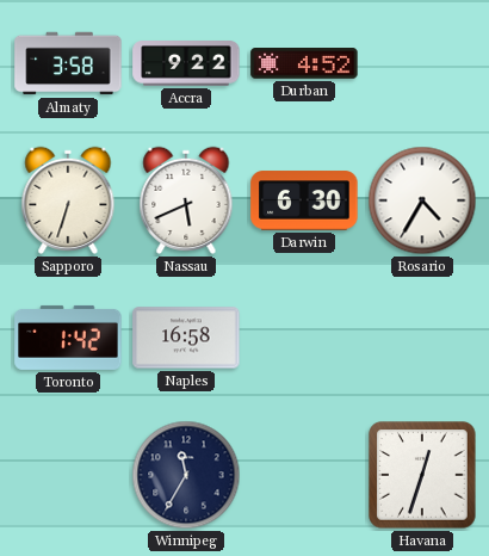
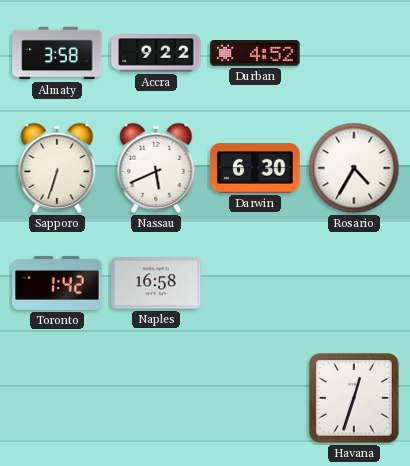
Winnipeg: 11:35 -> none (186, 475)
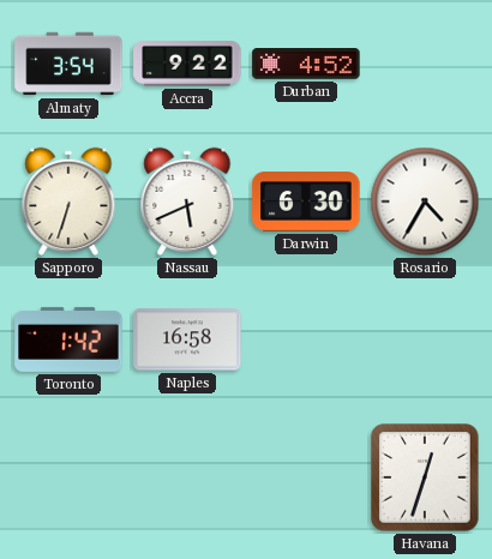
Almaty: 3:58 -> 3:54 (68, 64)
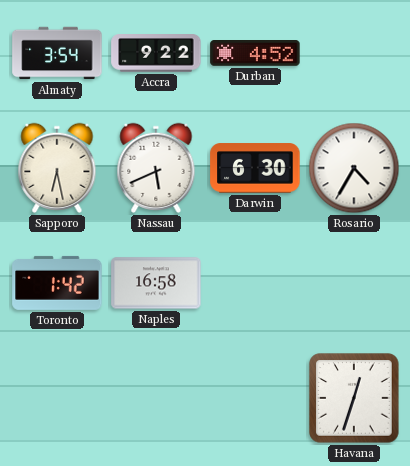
Sapporo: 6:33 -> 6:28 (57, 168)
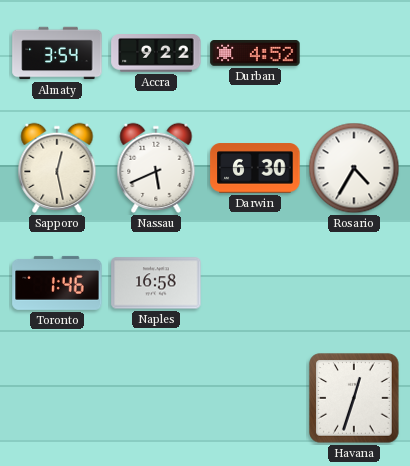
Sapporo: 6:28 -> 12:28 (57, 168)
Toronto: 1:42 -> 1:46 (57, 283)
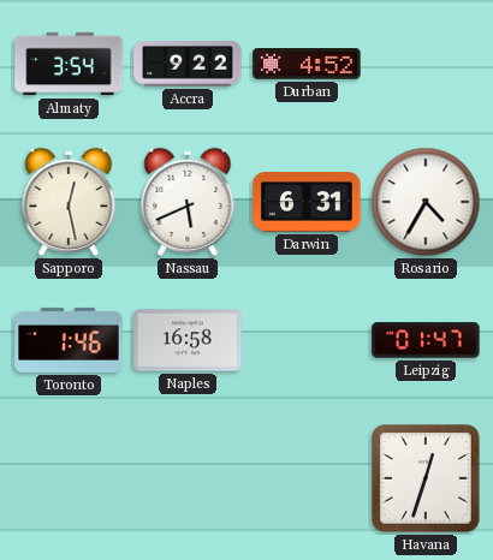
Darwin: 6:30 -> 6:31 (307, 202)
Leipzig: none -> 01:47 (426, 340)
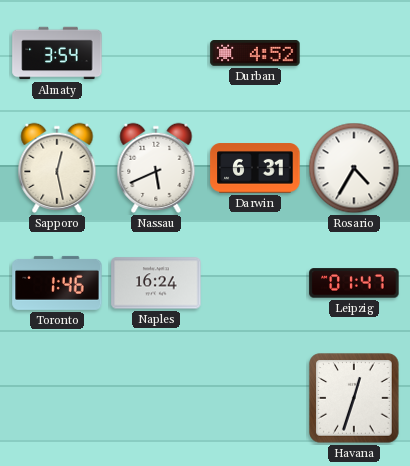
Accra: 9:22 -> none (188, 64)
Naples: 16:58 -> 16:24 (156, 283)
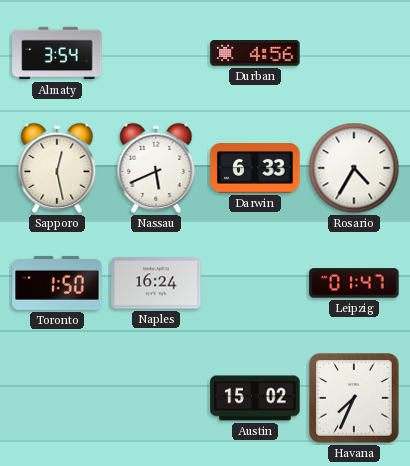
Durban: 4:52 -> 4:56 (255, 53)
Darwin: 6:31 -> 6:33 (255, 168)
Toronto: 1:46 -> 1:50 (57, 283)
Austin: none -> 15:02 (255, 398)
Havana: 12:33 -> 7:34 (354, 398)
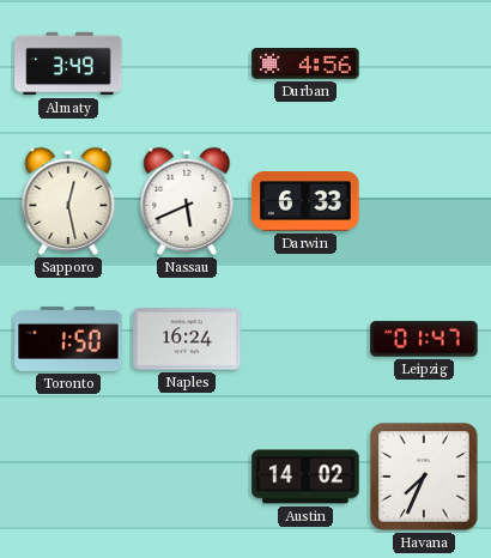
Almaty: 3:54 -> 3:49 (68, 63)
Rosario: 4:35 -> none (354, 168)
Austin: 15:02 -> 14:02 (305, 477)
